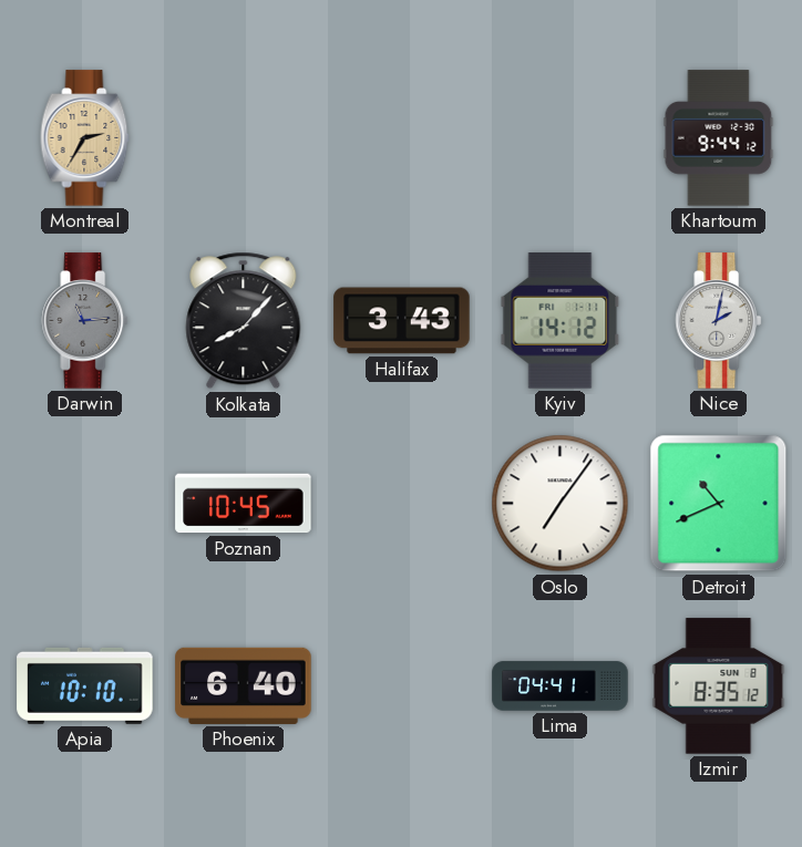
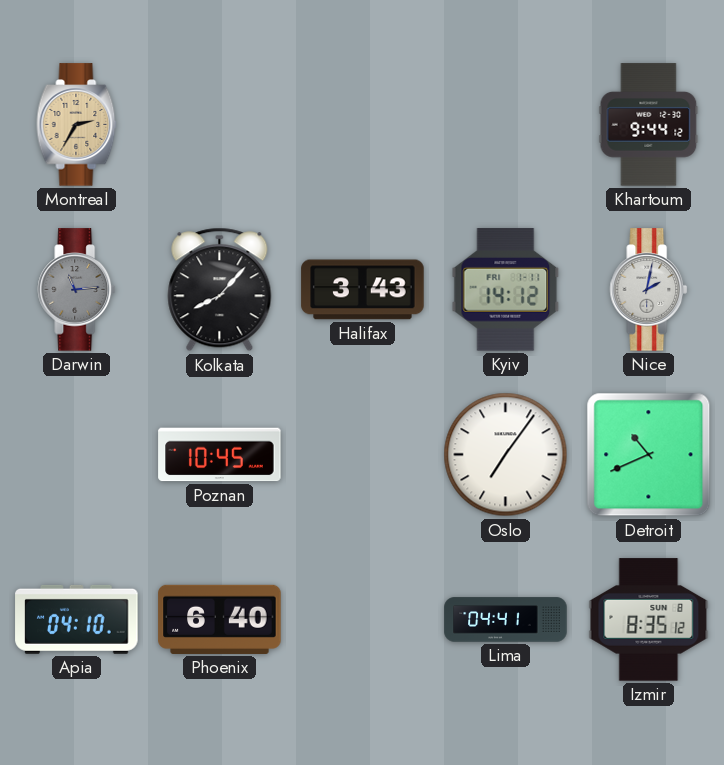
Apia: 10:10 -> 04:10 (77, 619)
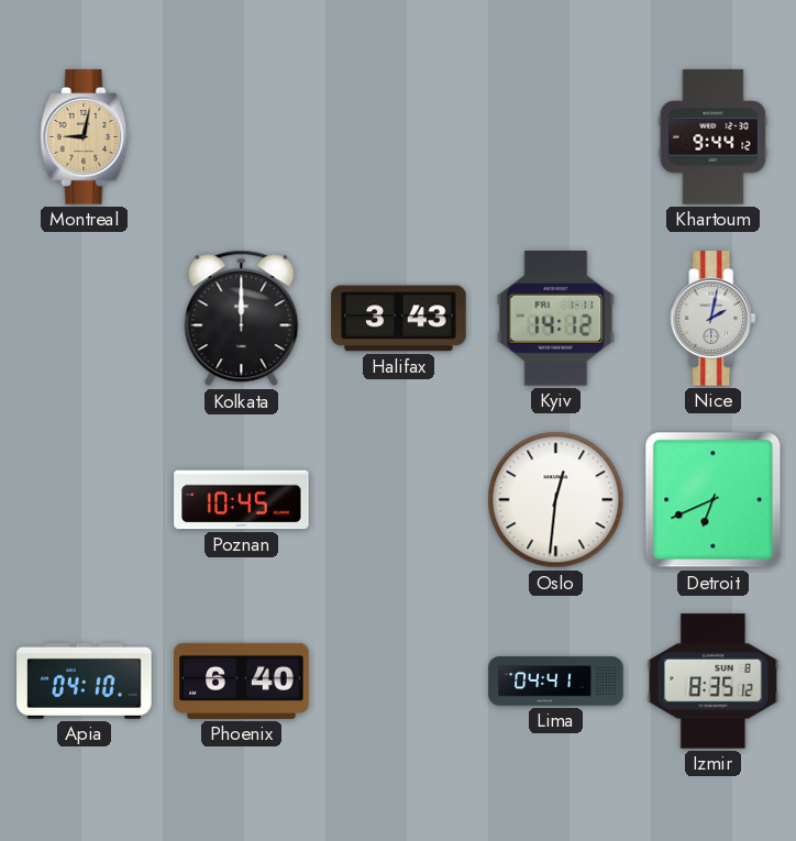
Montreal: 2:35 -> 9:02 (85, 137)
Darwin: 11:14 -> none (77, 290)
Kolkata: 8:07 -> 12:00 (242, 319)
Oslo: 7:06 -> 12:31 (556, 500)
Detroit: 10:41 -> 6:41 (714, 500)
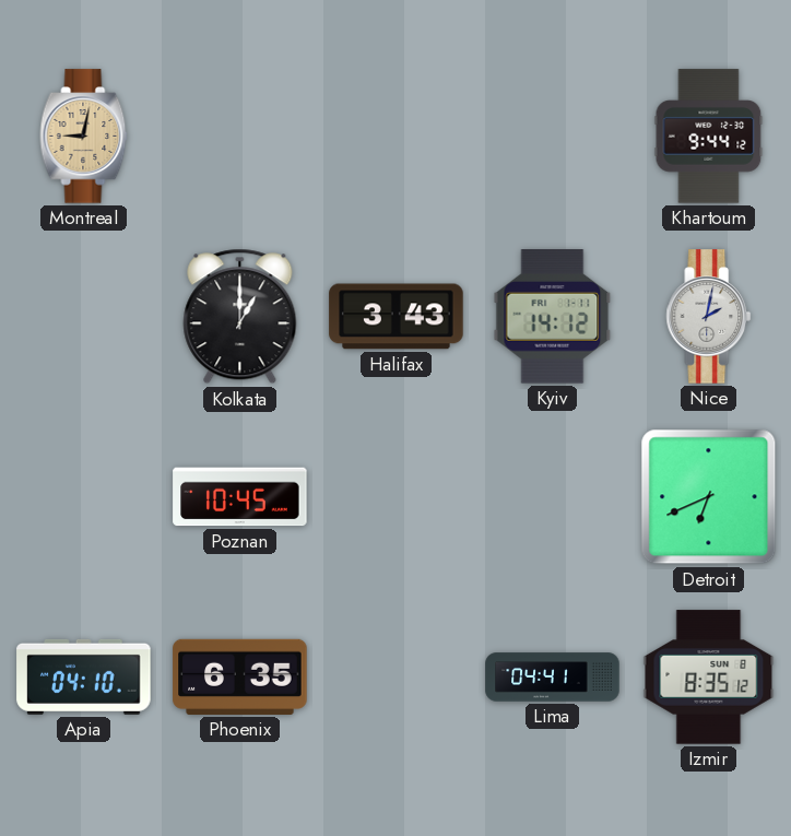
Kolkata: 12:00 -> 1:00 (240, 317)
Oslo: 12:31 -> none (556, 500)
Phoenix: 6:40 -> 6:35 (240, 676)
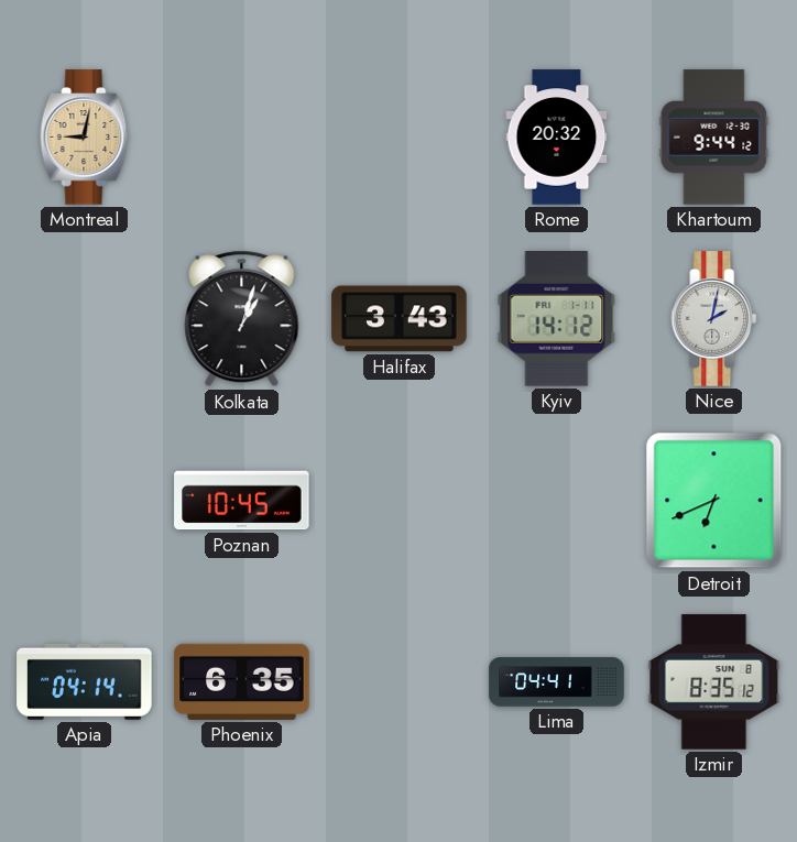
Rome: none -> 20:32 (557, 138)
Kolkata: 1:00 -> 1:03 (242, 319)
Apia: 04:10 -> 04:14 (85, 681)
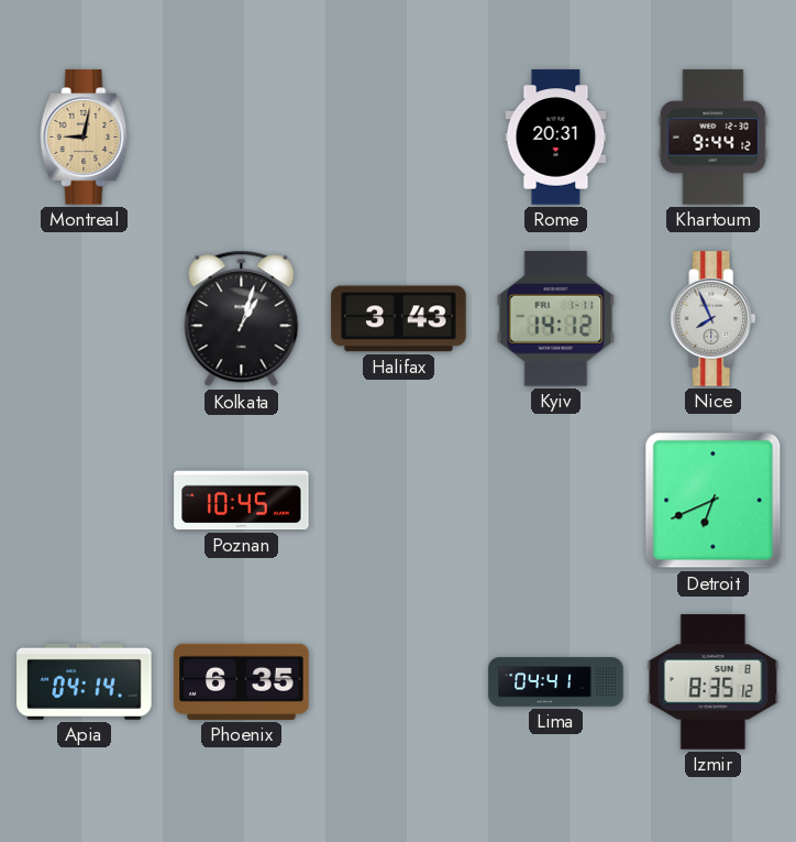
Rome: 20:32 -> 20:31 (556, 138)
Nice: 2:02 -> 7:56 (714, 319)
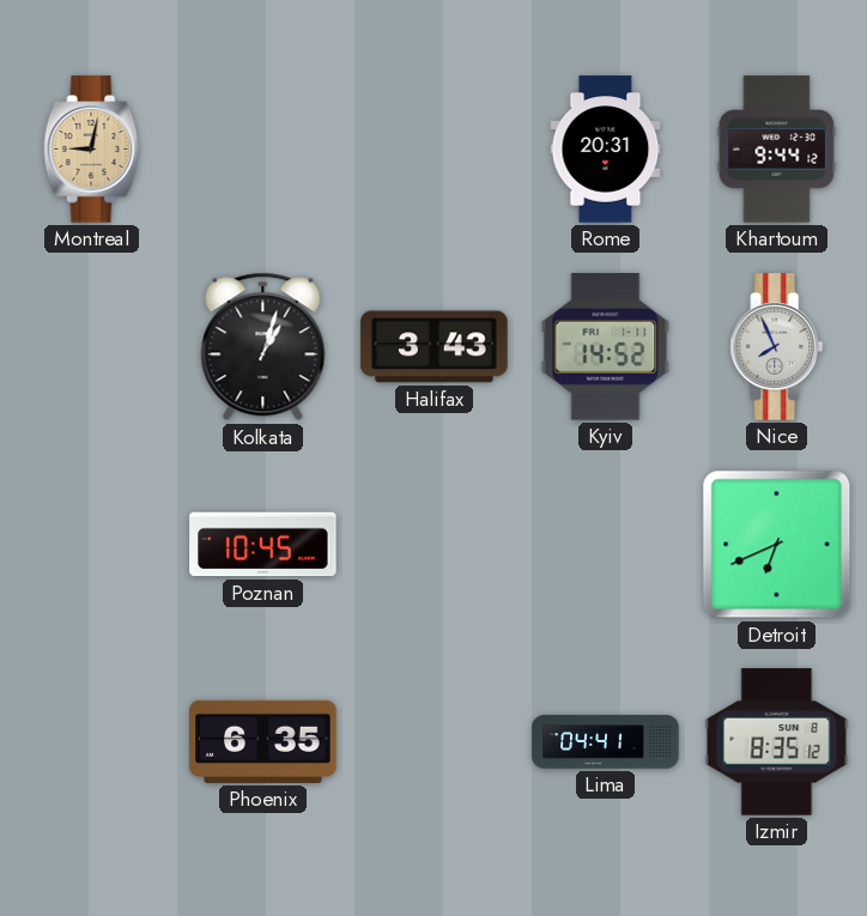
Kyiv: 14:12 -> 14:52 (606, 347)
Apia: 04:14 -> none (85, 681)
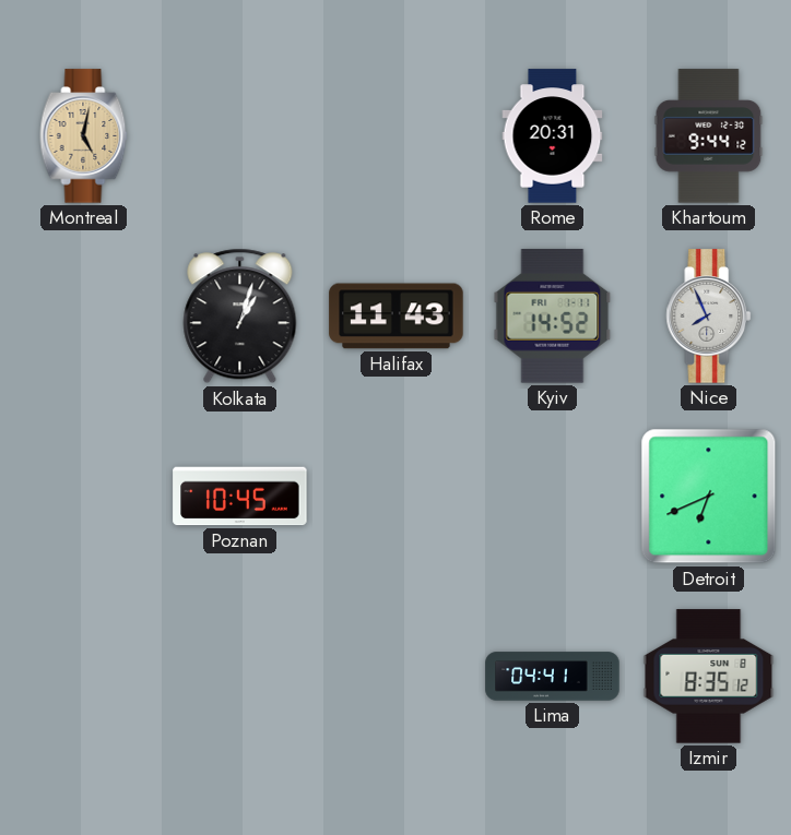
Montreal: 9:02 -> 5:02 (84, 136)
Halifax: 3:43 -> 11:43 (397, 317)
Phoenix: 6:35 -> none (263, 741)
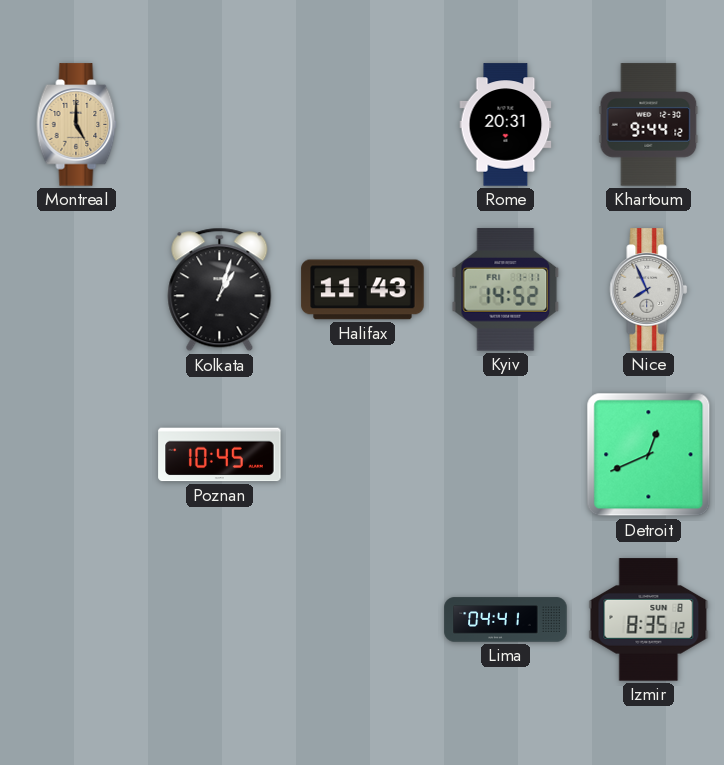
Montreal: 5:02 -> 5:00 (77, 125)
Detroit: 6:41 -> 12:41 (649, 455)
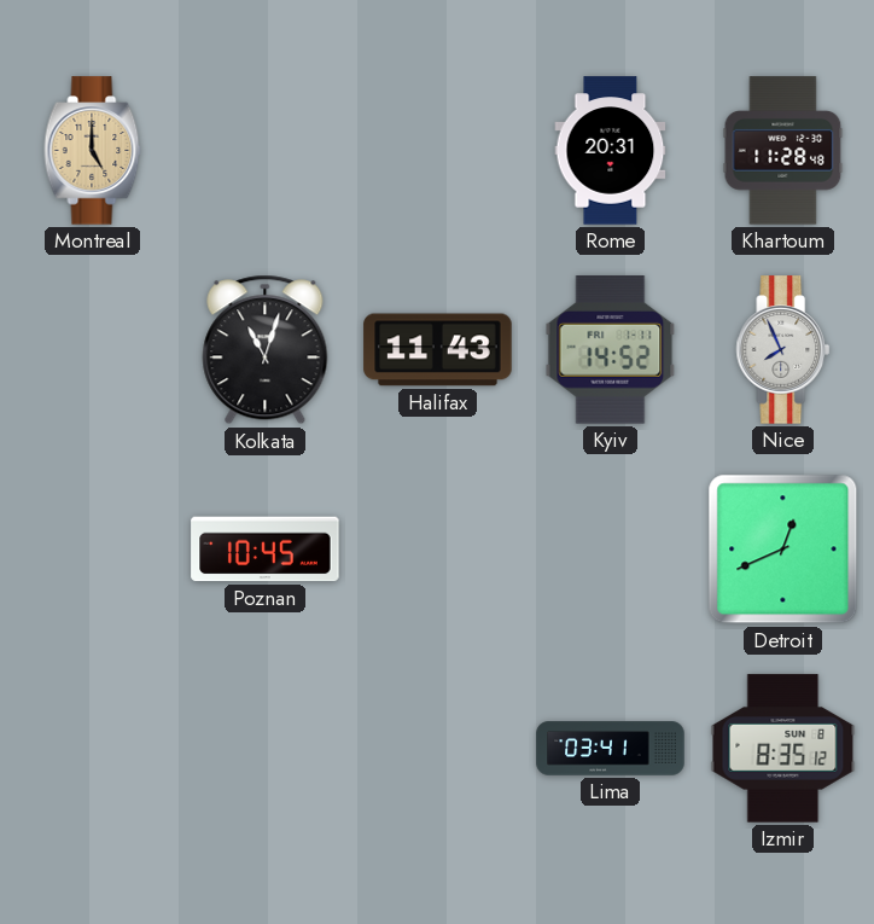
Khartoum: 9:44 -> 11:28 (783, 151)
Kolkata: 1:03 -> 11:03 (266, 350)
Lima: 04:41 -> 03:41 (611, 749)
